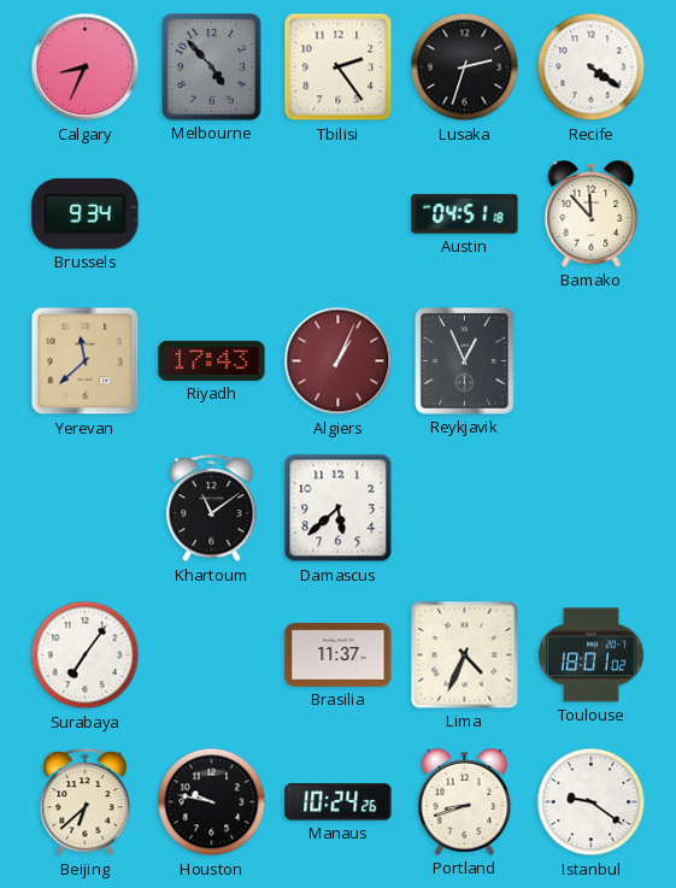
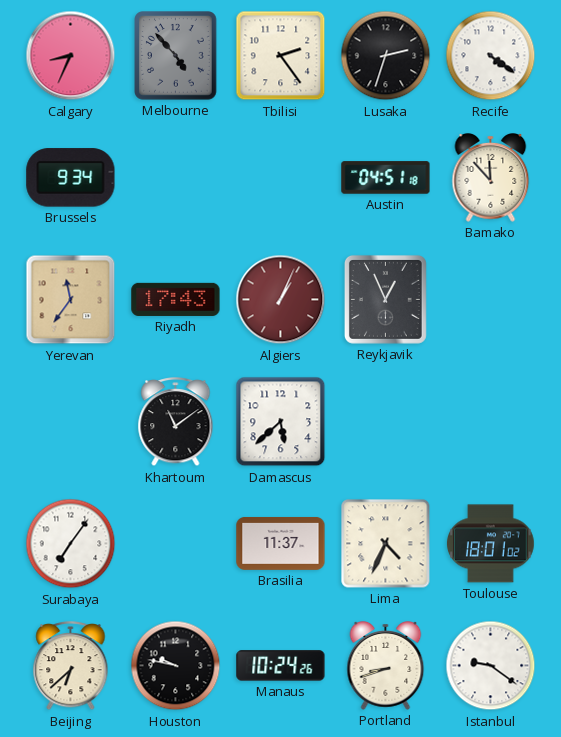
Yerevan: 11:38 -> 11:36 (71, 300)
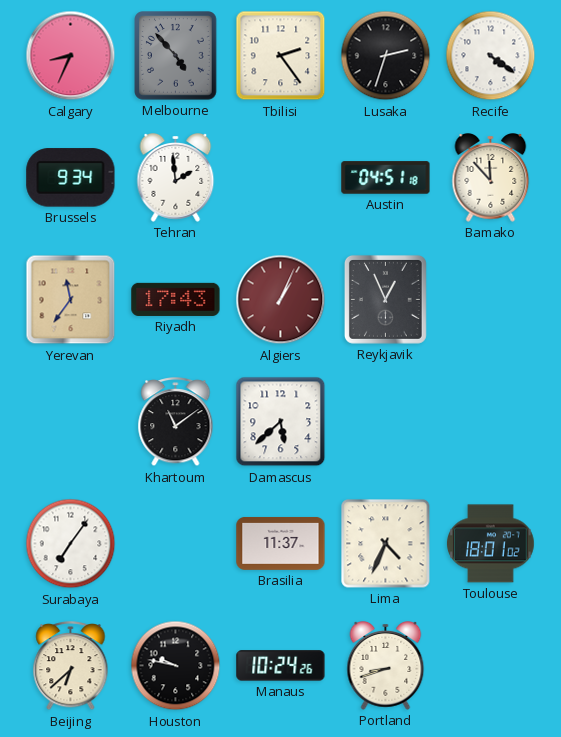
Tehran: none -> 1:59 (176, 178)
Istanbul: 9:21 -> none (491, 666)
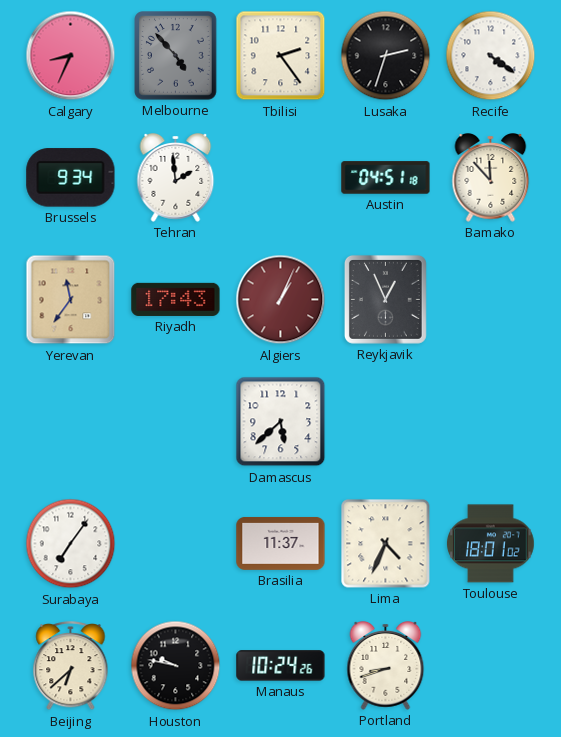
Khartoum: 11:09 -> none (176, 423)
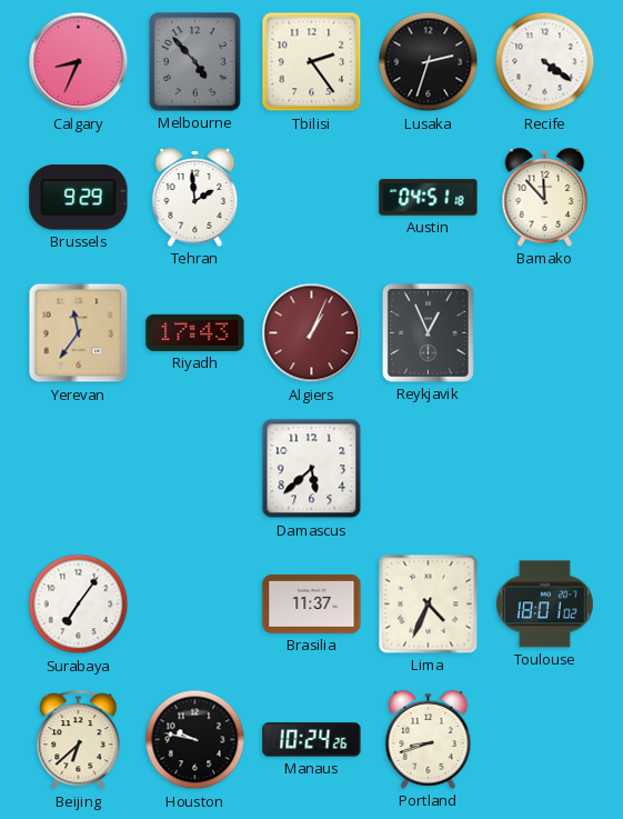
Brussels: 9:34 -> 9:29 (79, 198)
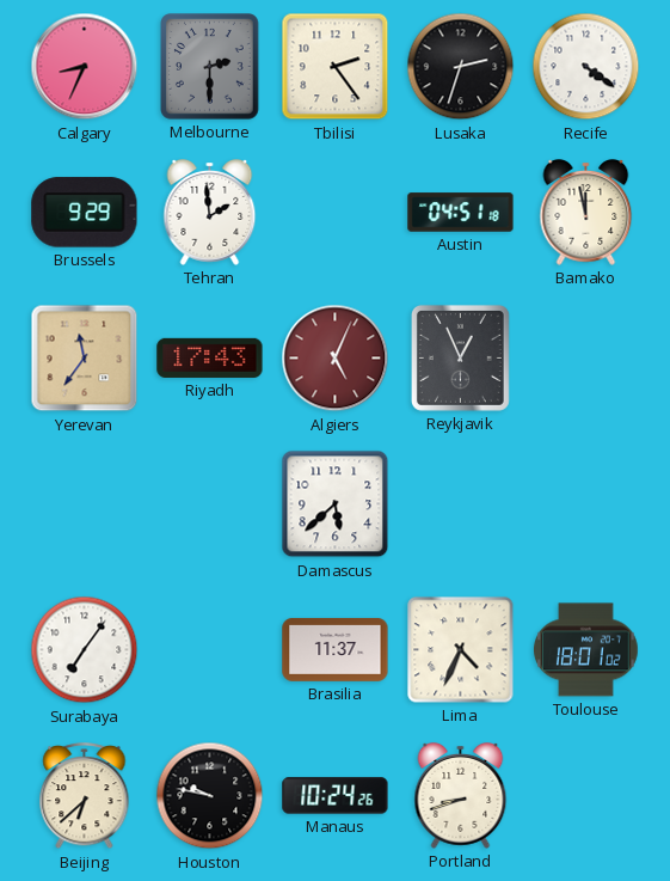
Melbourne: 4:53 -> 2:30 (210, 67)
Bamako: 11:53 -> 11:58 (586, 213)
Algiers: 1:04 -> 5:04 (336, 359)
